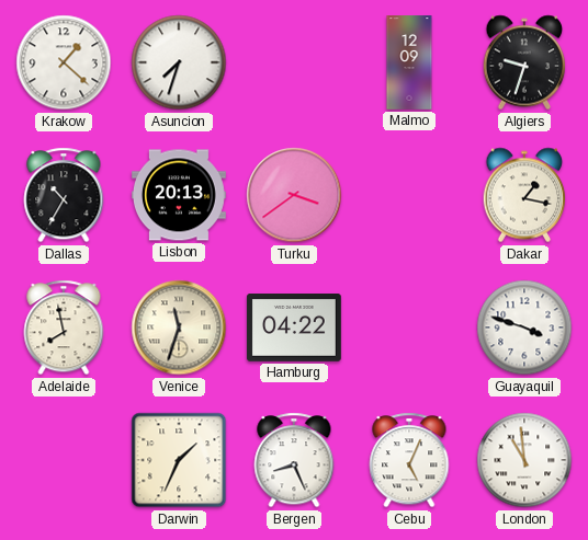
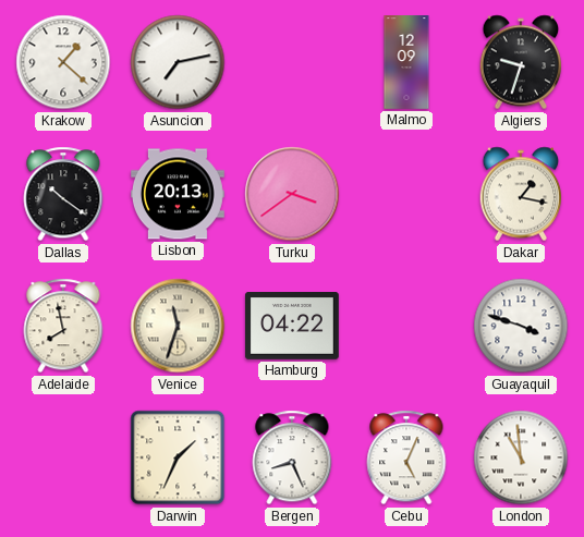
Asuncion: 7:33 -> 7:13 (178, 62)
Dallas: 10:35 -> 10:21 (63, 194)
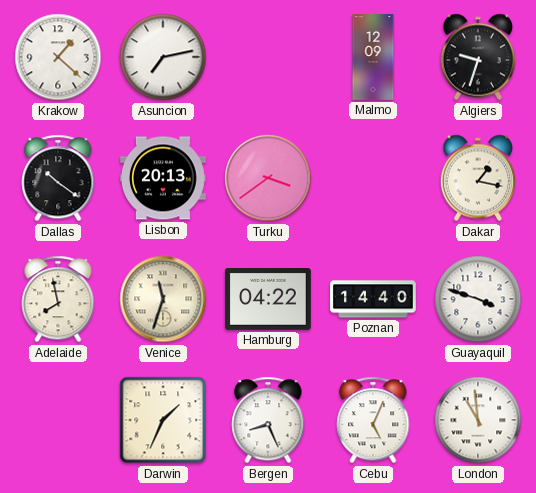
Poznan: none -> 14:40 (374, 299)
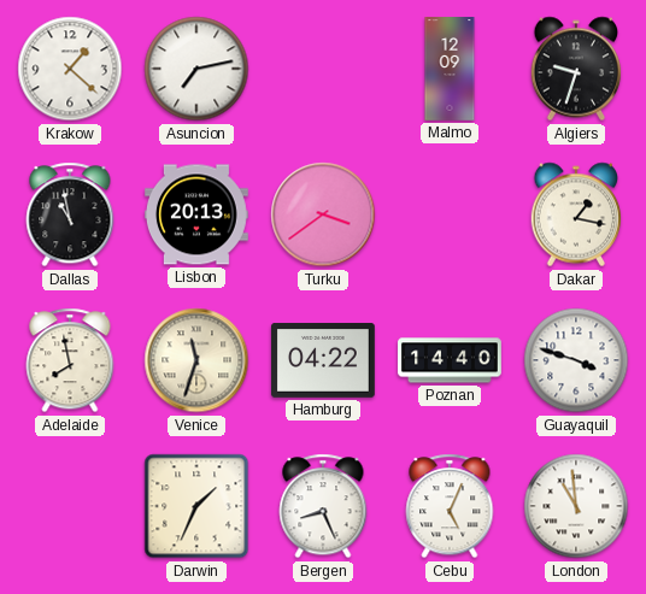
Dallas: 10:21 -> 10:58 (70, 214)
